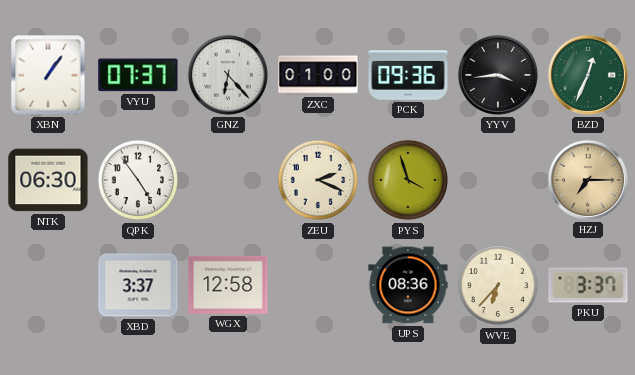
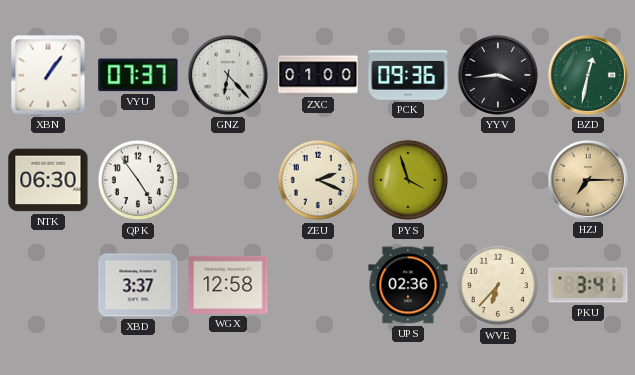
BZD: 12:34 -> 12:32 (588, 75)
UPS: 08:36 -> 02:36 (408, 285)
PKU: 3:37 -> 3:41 (588, 285)
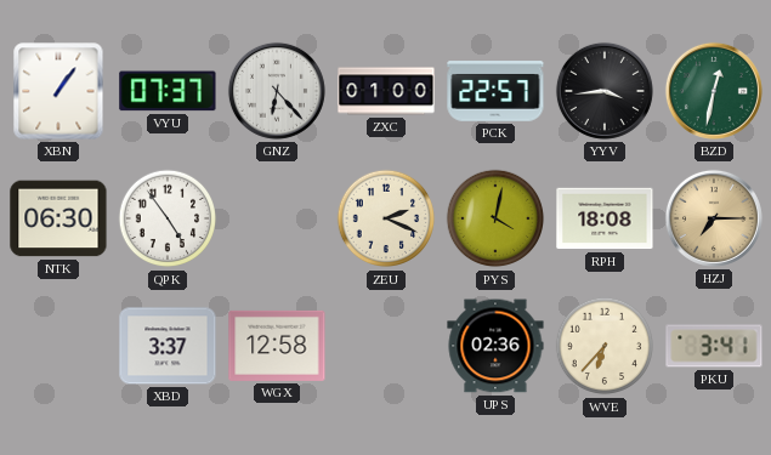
PCK: 09:36 -> 22:57 (495, 91)
PYS: 3:57 -> 4:02 (495, 218)
RPH: none -> 18:08 (605, 218)
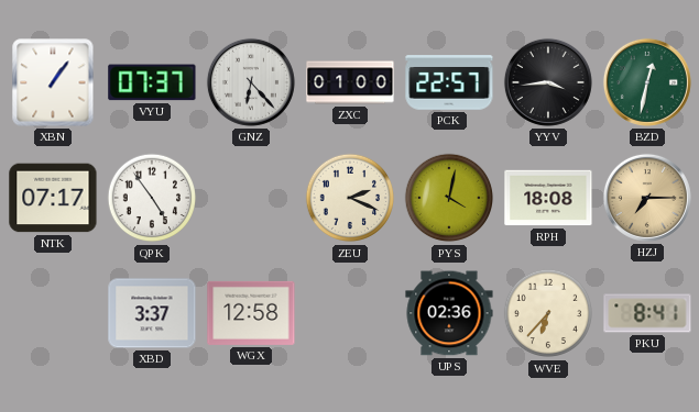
NTK: 06:30 -> 07:17 (53, 198)
PKU: 3:41 -> 8:41 (647, 313)
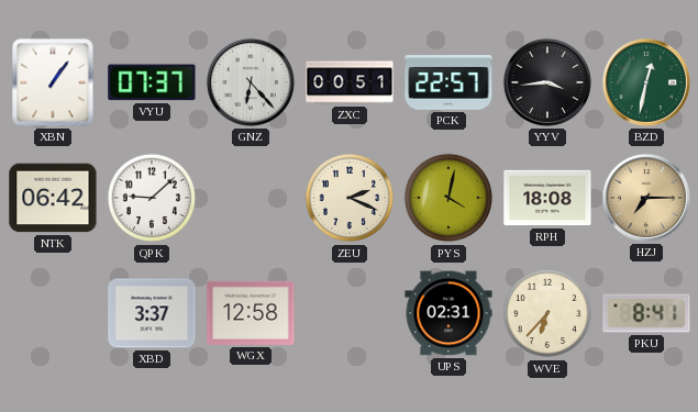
ZXC: 01:00 -> 00:51 (350, 82)
NTK: 07:17 -> 06:42 (53, 198)
QPK: 4:54 -> 9:08 (152, 198)
UPS: 02:36 -> 02:31 (448, 313)
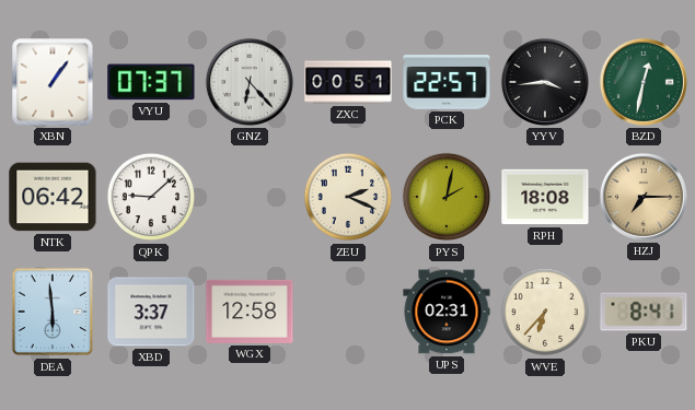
PYS: 4:02 -> 2:02 (447, 197)
DEA: none -> 5:59 (53, 312)
